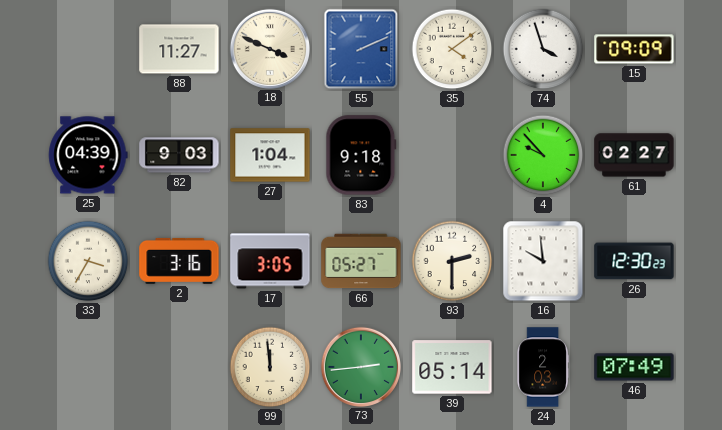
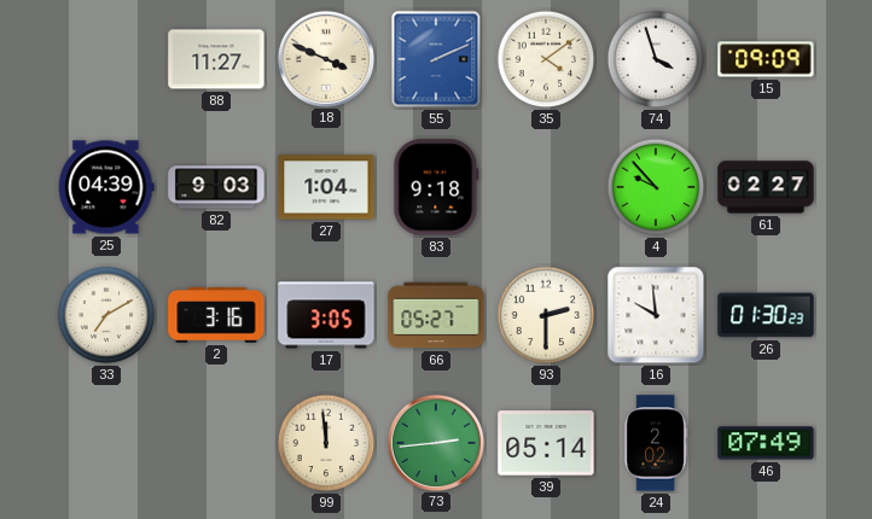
33: 3:35 -> 7:10 (106, 315)
26: 12:30 -> 01:30 (766, 315)
24: 2:03 -> 2:02 (656, 443)
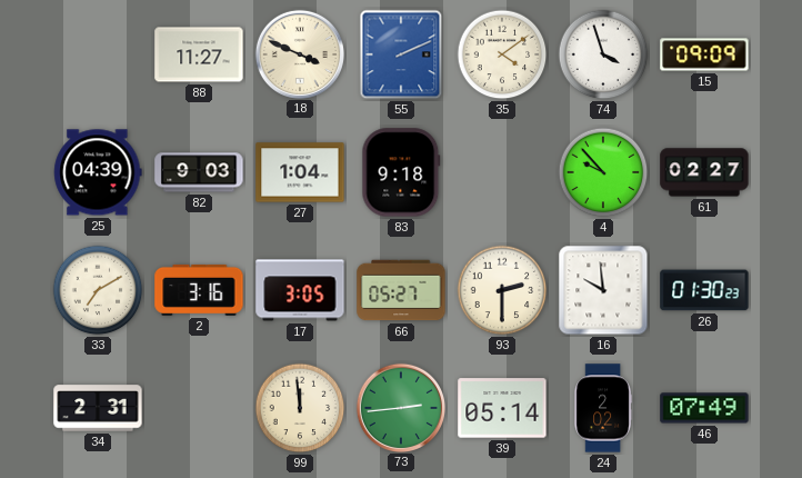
34: none -> 2:31 (98, 408)
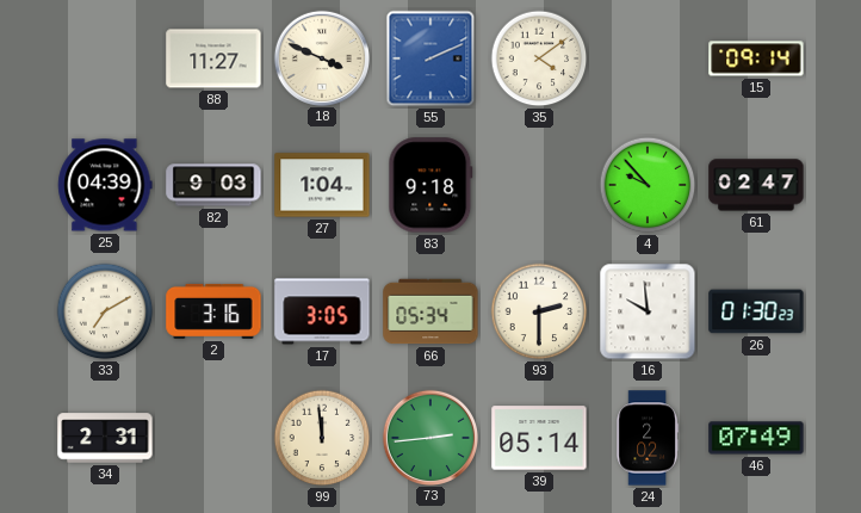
74: 3:57 -> none (603, 54)
15: 09:09 -> 09:14 (756, 58)
61: 02:27 -> 02:47 (756, 185)
66: 05:27 -> 05:34 (430, 311)
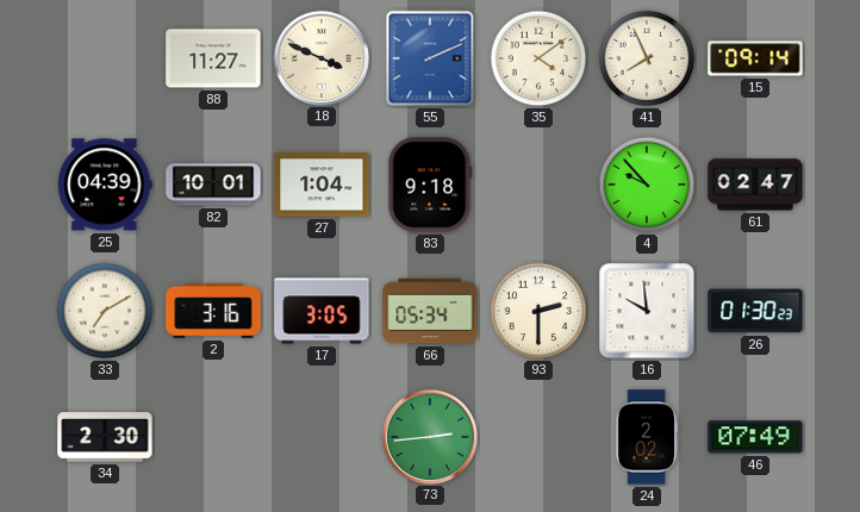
41: none -> 7:56 (647, 58)
82: 9:03 -> 10:01 (213, 185)
34: 2:31 -> 2:30 (105, 437)
99: 11:59 -> none (322, 438)
39: 05:14 -> none (539, 438)
